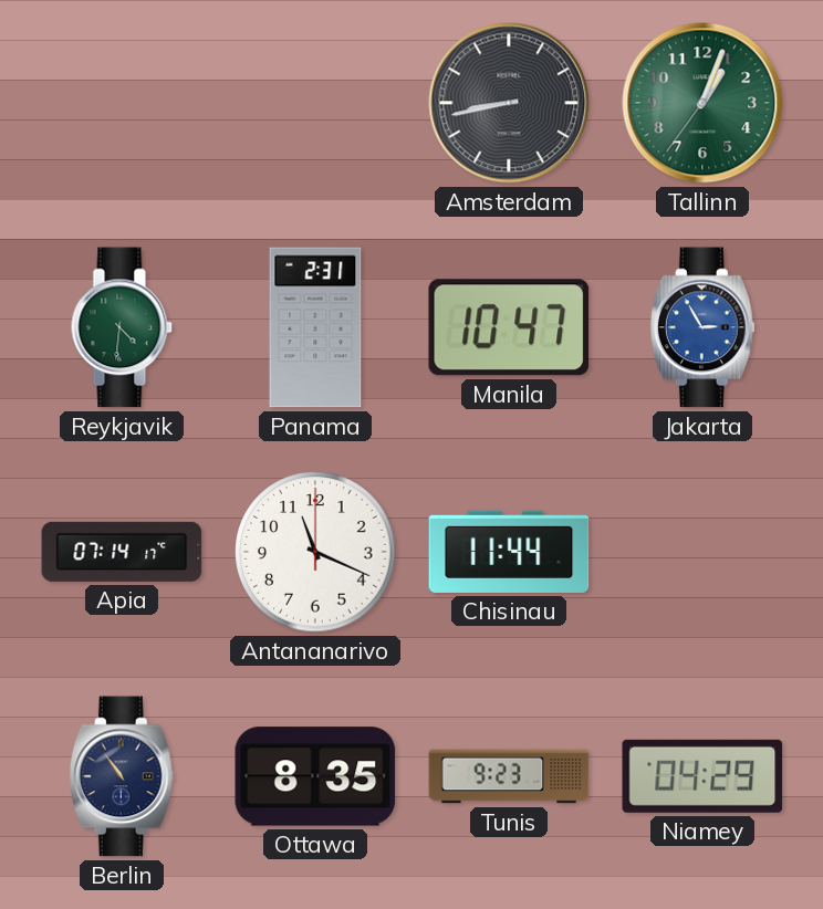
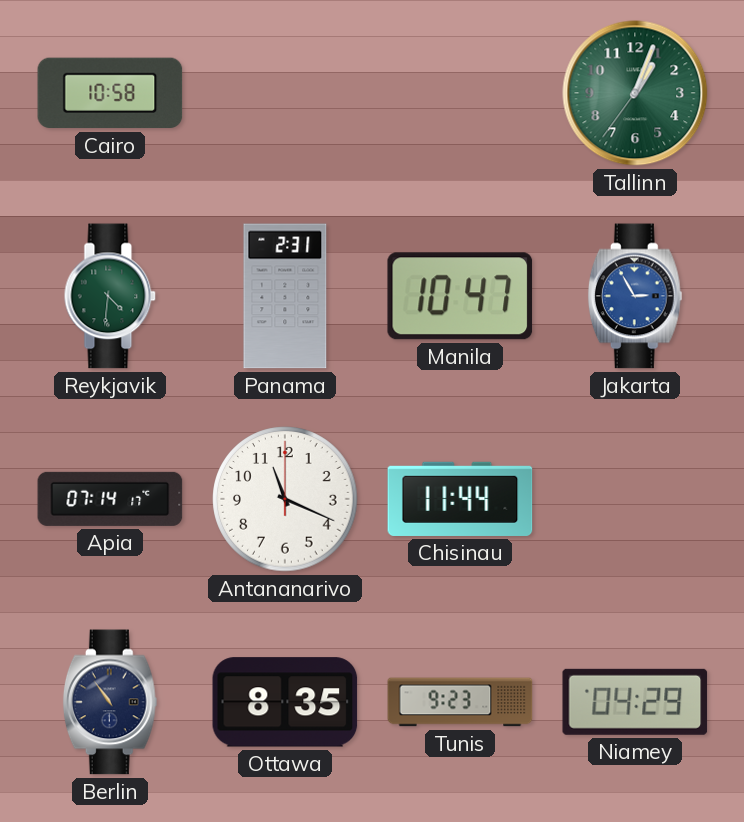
Cairo: none -> 10:58 (110, 93)
Amsterdam: 8:43 -> none (509, 103)
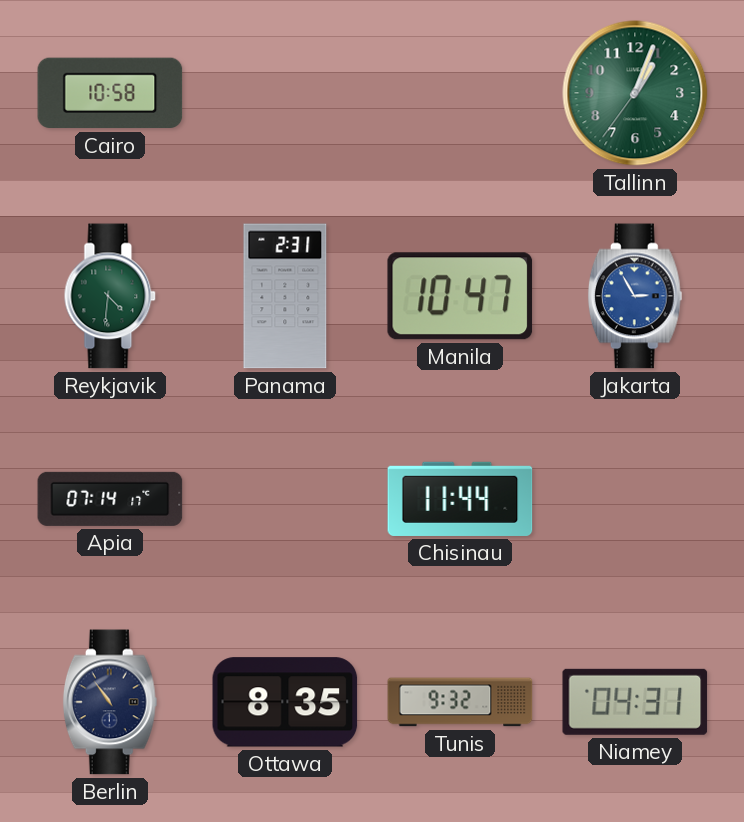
Antananarivo: 11:19 -> none (285, 499)
Tunis: 9:23 -> 9:32 (460, 702)
Niamey: 04:29 -> 04:31 (635, 702)
